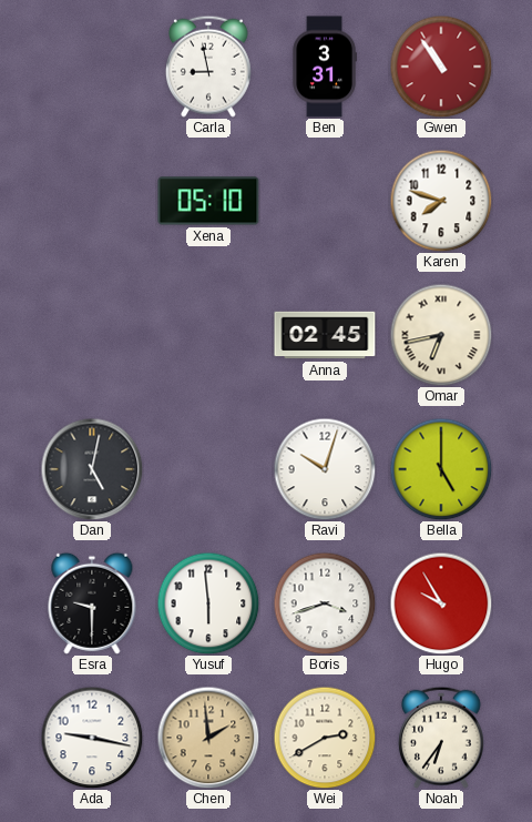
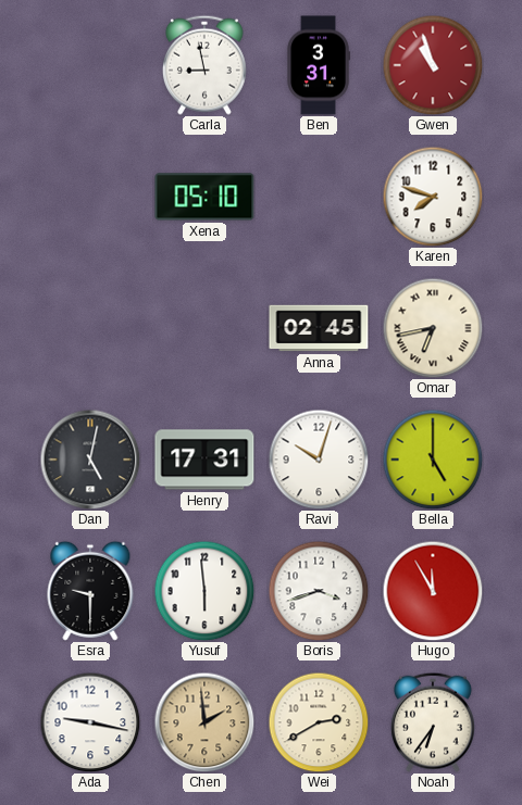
Gwen: 10:54 -> 10:57 (433, 65)
Henry: none -> 17:31 (204, 460)
Hugo: 9:55 -> 11:55 (433, 591)
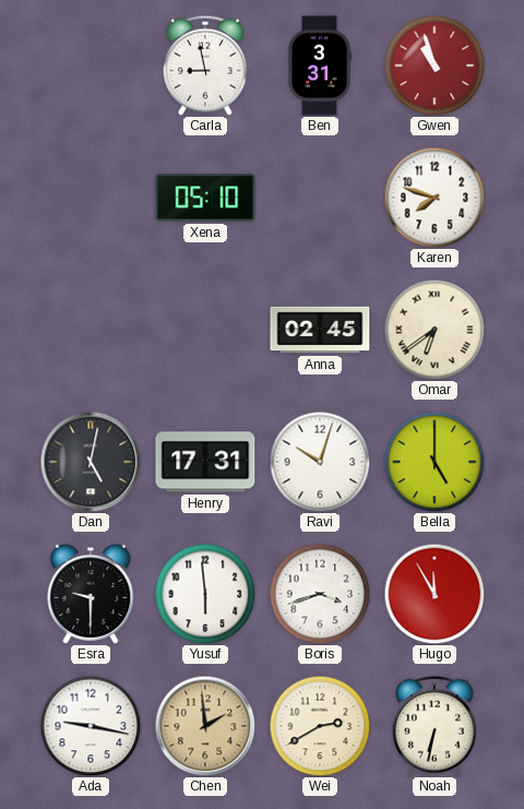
Omar: 6:43 -> 6:39 (434, 330)
Noah: 6:36 -> 6:32 (434, 726)
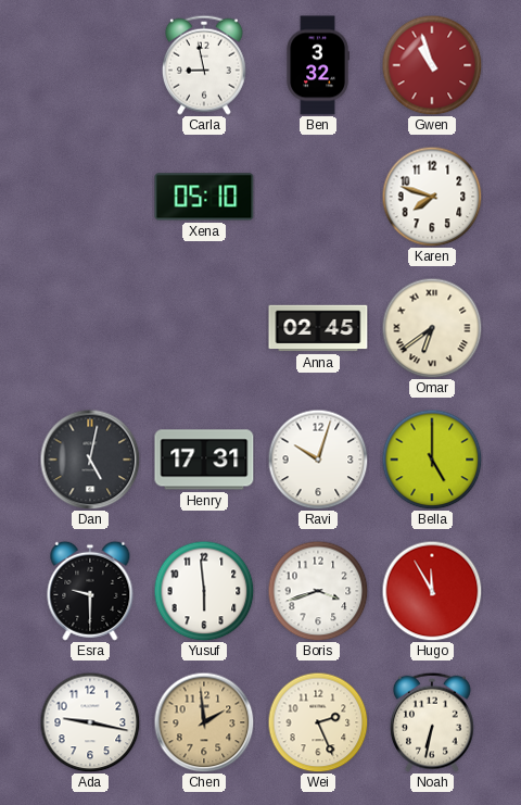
Ben: 3:31 -> 3:32 (318, 65)
Wei: 2:40 -> 2:26 (318, 722)
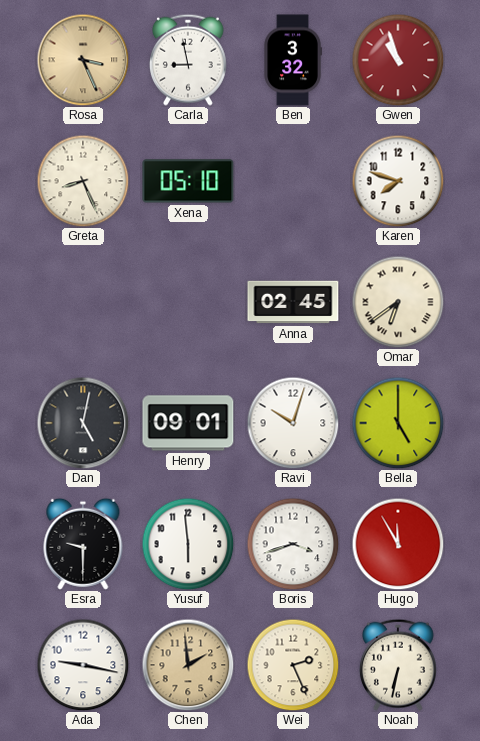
Rosa: none -> 3:26 (83, 60)
Greta: none -> 8:26 (83, 181)
Henry: 17:31 -> 09:01 (188, 423)
